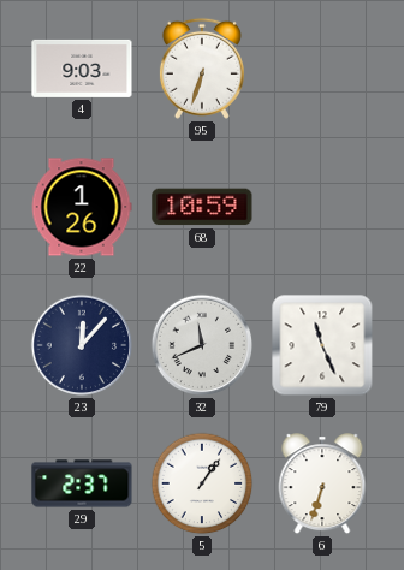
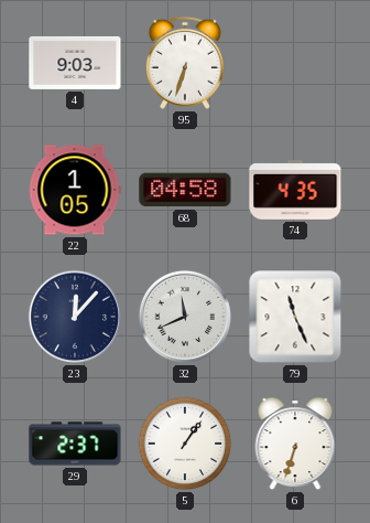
22: 1:26 -> 1:05 (75, 190)
68: 10:59 -> 04:58 (185, 190)
74: none -> 4:35 (295, 191)
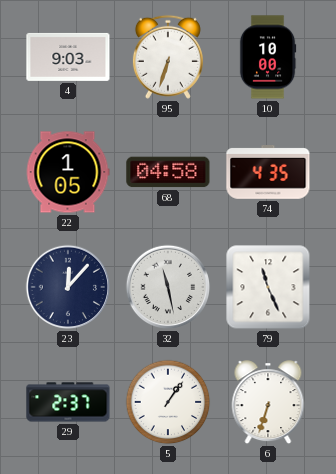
10: none -> 10:00 (268, 57)
32: 11:41 -> 11:28 (168, 287)
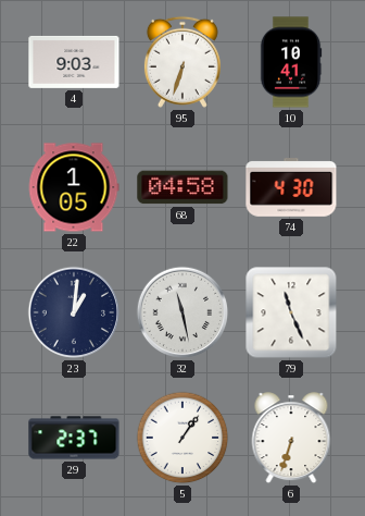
10: 10:00 -> 10:41 (291, 62)
74: 4:35 -> 4:30 (291, 188)
23: 12:07 -> 1:01 (74, 312)
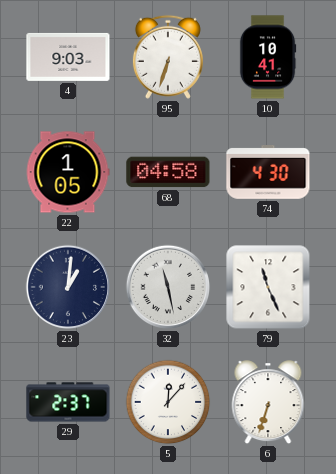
5: 1:06 -> 12:07 (168, 402)
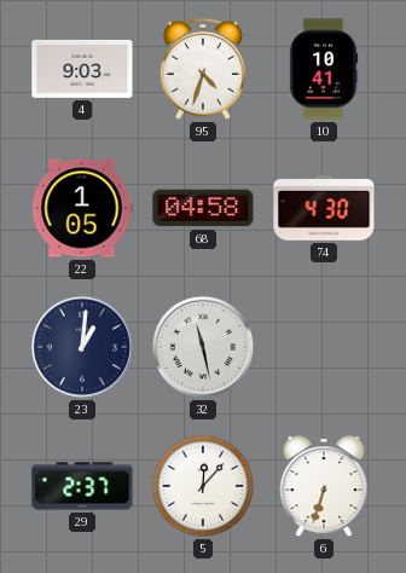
95: 6:33 -> 4:33 (203, 69)
79: 11:26 -> none (268, 287)
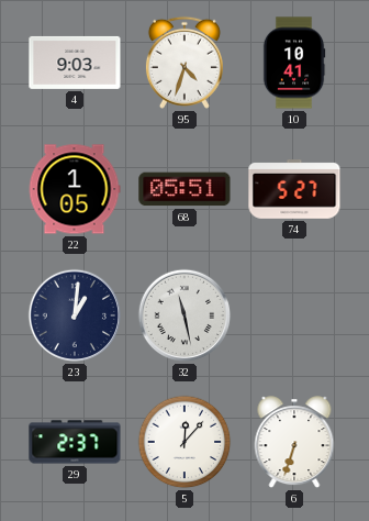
68: 04:58 -> 05:51 (185, 189)
74: 4:30 -> 5:27 (294, 190)
